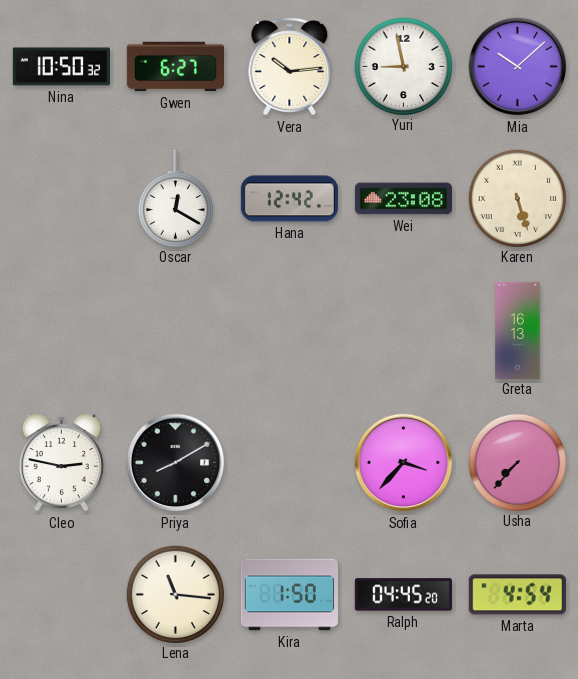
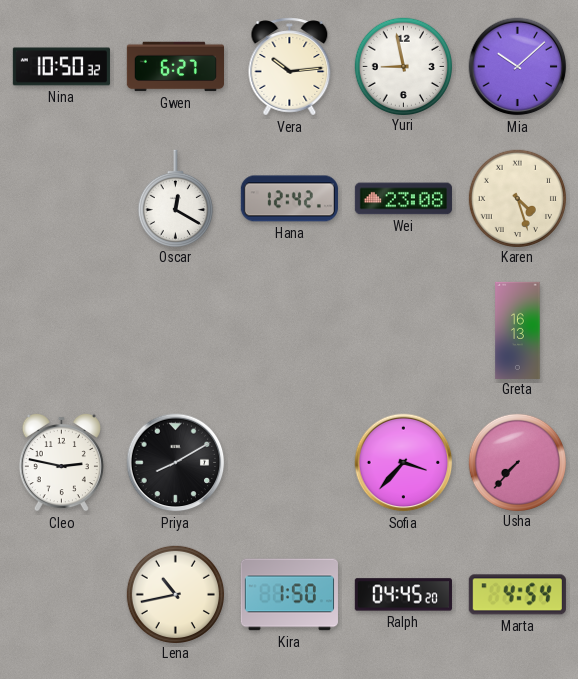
Karen: 5:27 -> 4:27 (517, 198)
Lena: 11:16 -> 10:43 (175, 594)
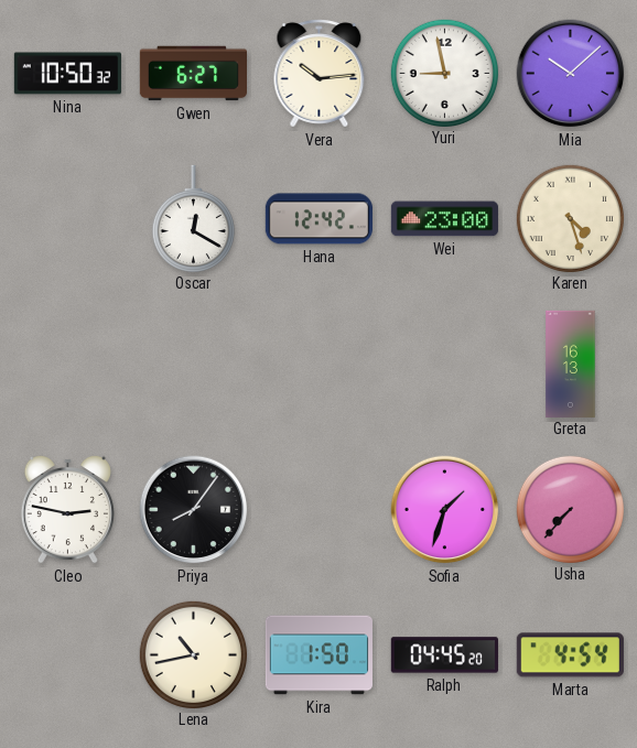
Wei: 23:08 -> 23:00 (444, 219)
Priya: 8:10 -> 8:06 (194, 510)
Sofia: 3:37 -> 1:33 (445, 510)
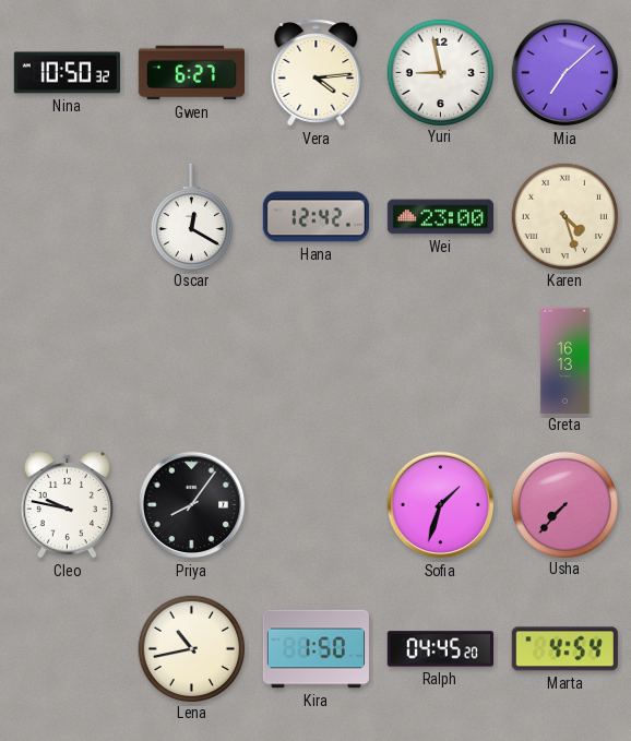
Vera: 10:14 -> 4:14 (317, 73)
Mia: 10:08 -> 7:08 (565, 73)
Cleo: 2:47 -> 9:47 (67, 504)
